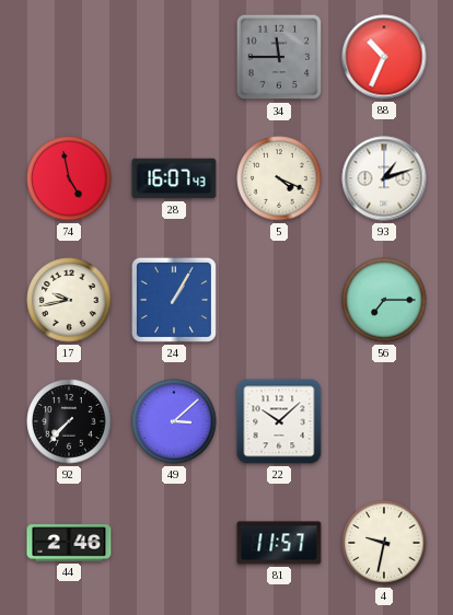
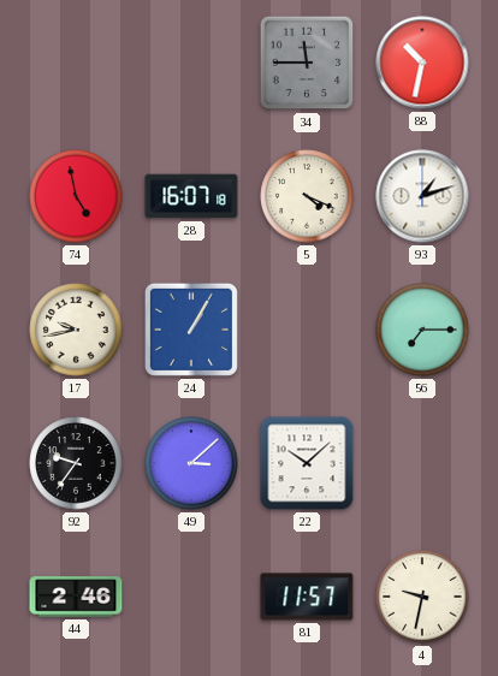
88: 10:34 -> 10:32 (422, 63)
28: 16:07:43 -> 16:07:18 (191, 196)
92: 7:37 -> 9:36 (76, 463)
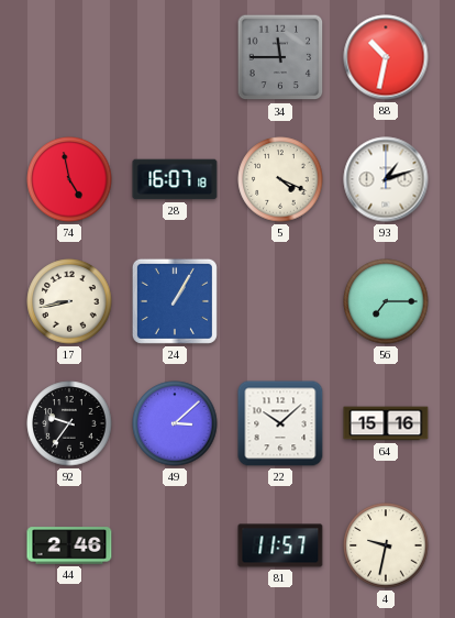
17: 9:43 -> 8:43 (69, 301)
64: none -> 15:16 (386, 423)
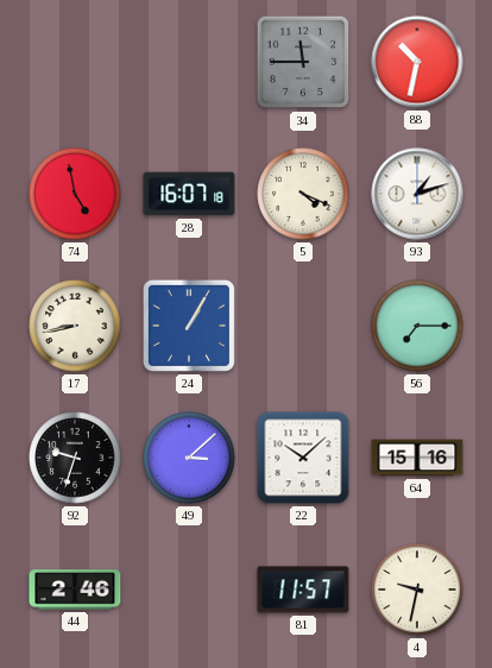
92: 9:36 -> 9:33 (75, 458)
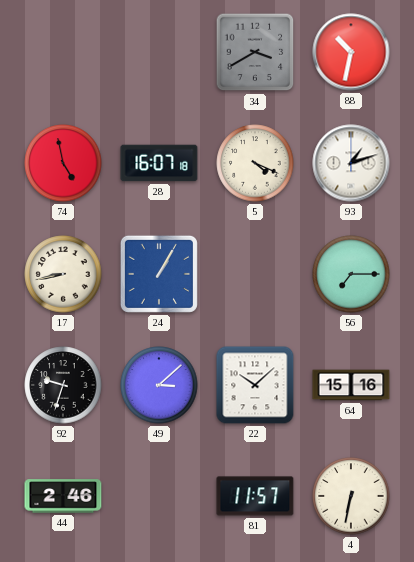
34: 11:45 -> 3:40 (255, 52)
4: 9:32 -> 6:32 (351, 496)
